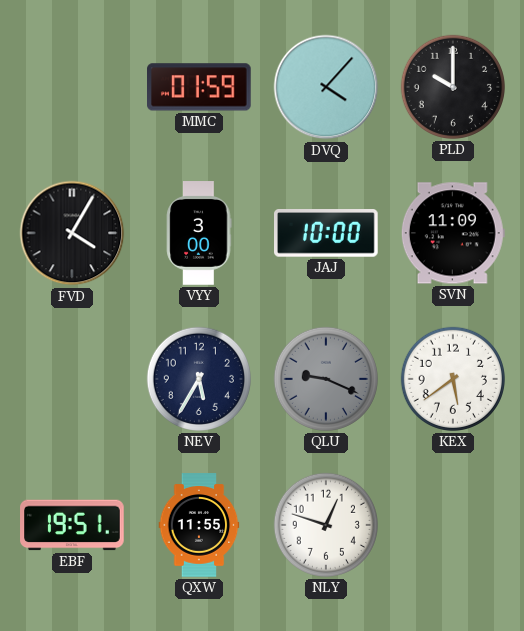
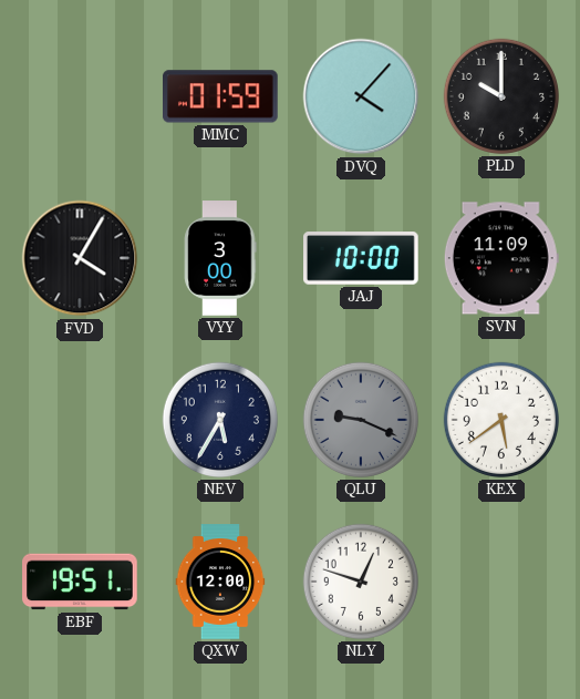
QXW: 11:55 -> 12:00 (220, 582)
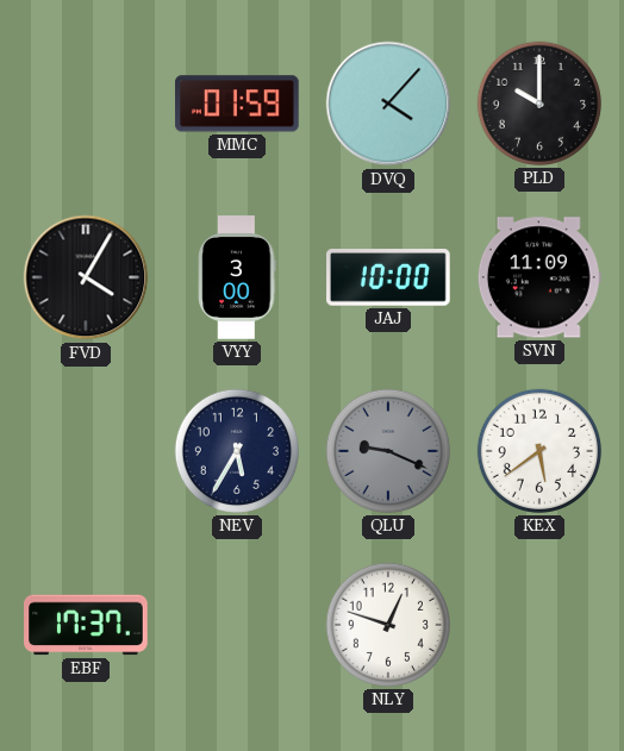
EBF: 19:51 -> 17:37 (86, 625)
QXW: 12:00 -> none (220, 582)
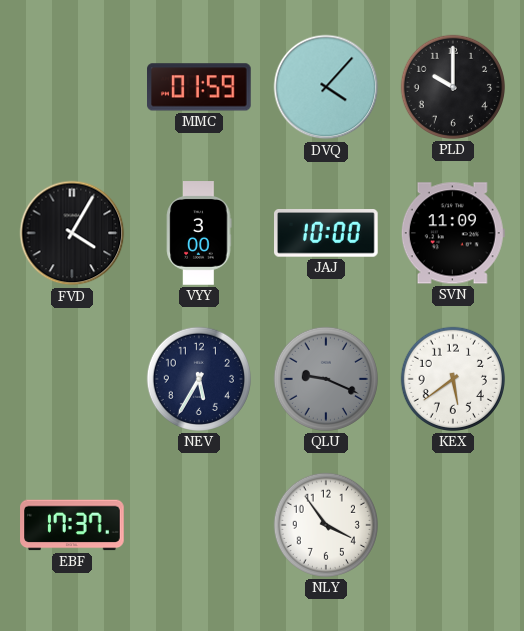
NLY: 12:48 -> 3:54 (326, 525)
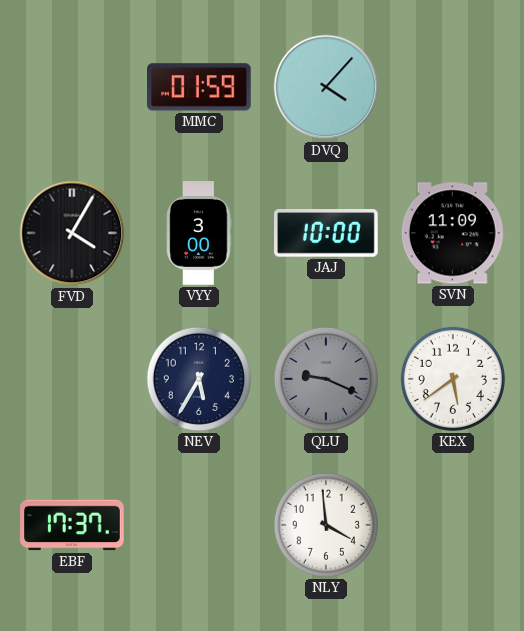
PLD: 10:00 -> none (453, 87)
NLY: 3:54 -> 3:59 (326, 525)
